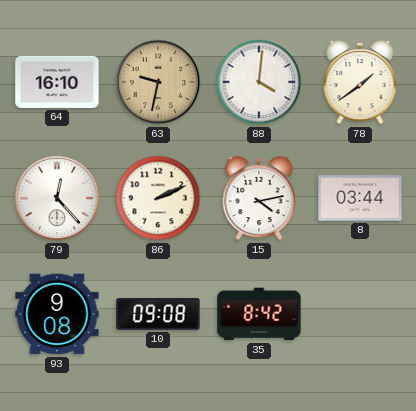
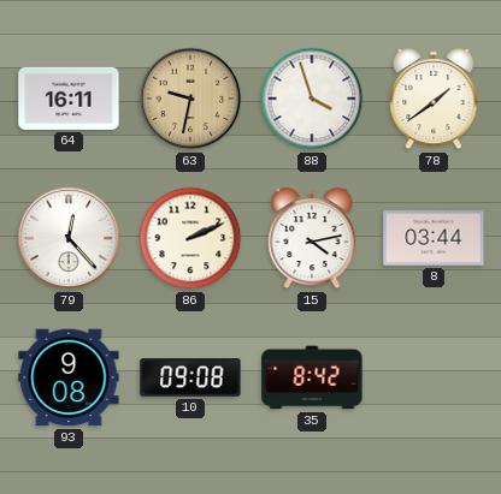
64: 16:10 -> 16:11 (69, 99)
88: 4:01 -> 3:57 (312, 99)
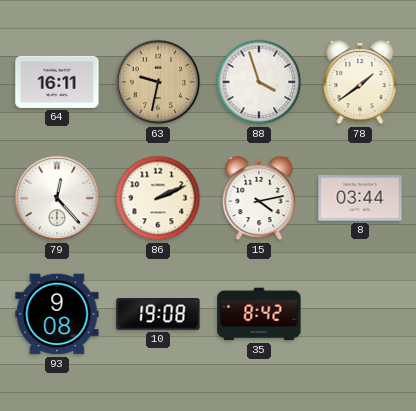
10: 09:08 -> 19:08 (158, 314)
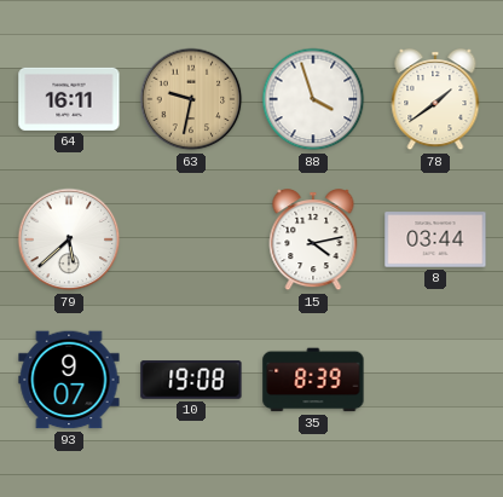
79: 12:23 -> 5:38 (69, 239)
86: 2:11 -> none (158, 198)
93: 9:08 -> 9:07 (69, 380)
35: 8:42 -> 8:39 (313, 380)
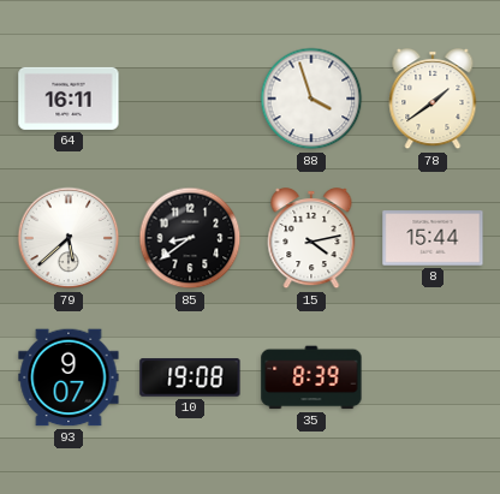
63: 9:32 -> none (191, 99)
85: none -> 8:39 (190, 238)
8: 03:44 -> 15:44 (433, 238)
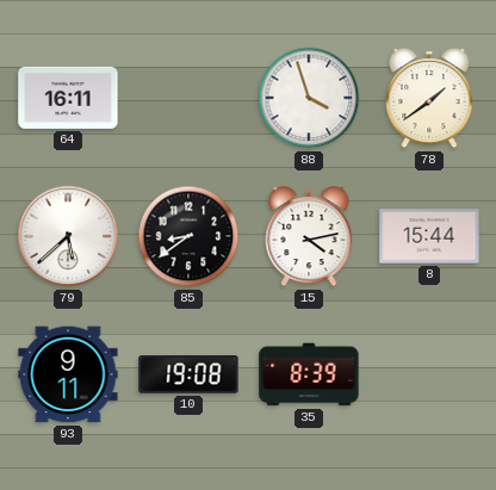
93: 9:07 -> 9:11 (68, 374)
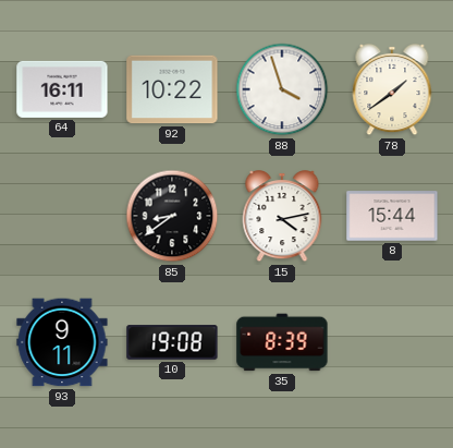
92: none -> 10:22 (172, 89)
79: 5:38 -> none (68, 236)
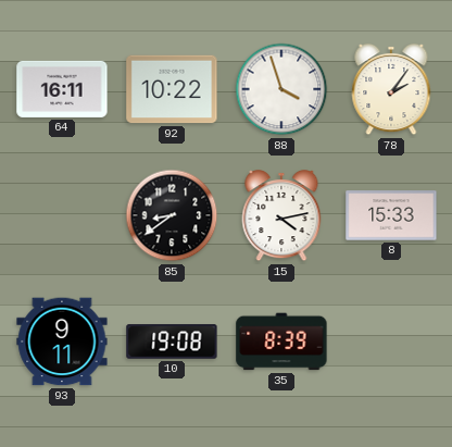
78: 1:39 -> 2:06 (391, 90)
8: 15:44 -> 15:33 (391, 215)
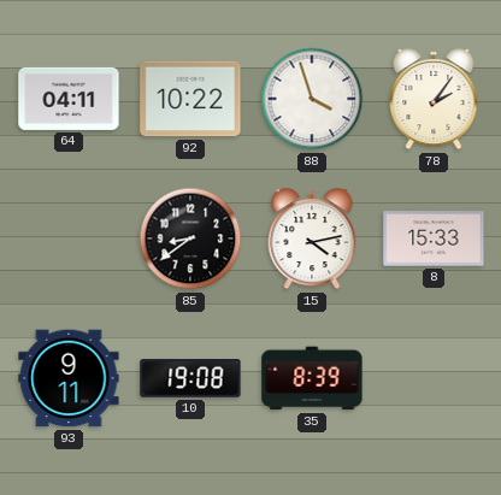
64: 16:11 -> 04:11 (69, 99)
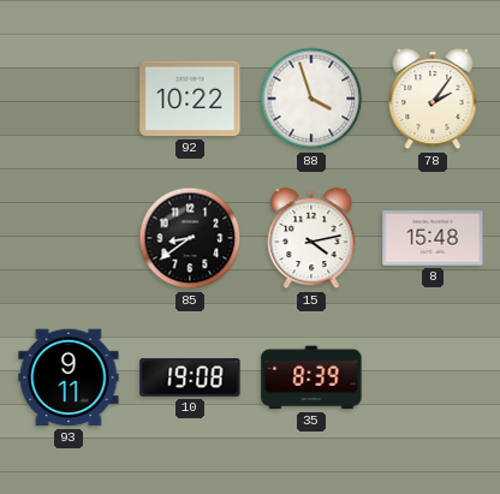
64: 04:11 -> none (69, 99)
8: 15:33 -> 15:48 (433, 238)
